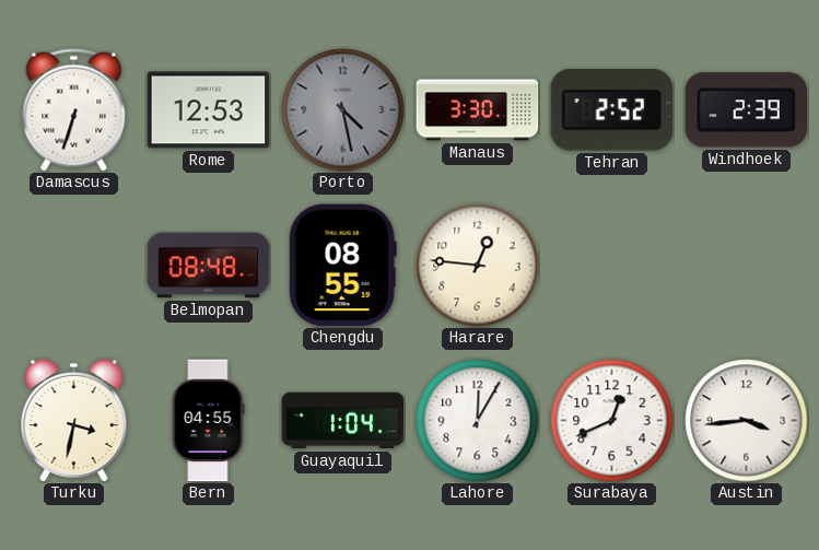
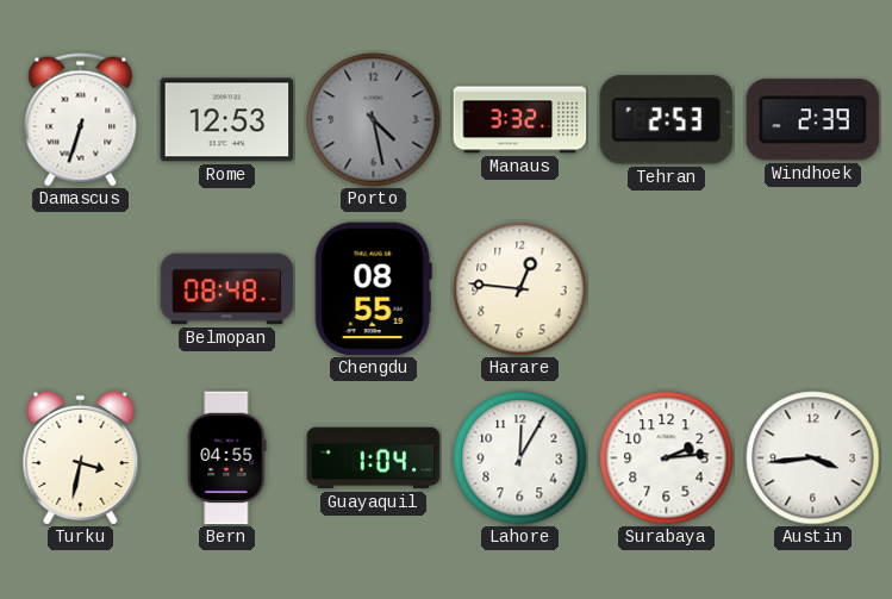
Manaus: 3:30 -> 3:32 (520, 120)
Tehran: 2:52 -> 2:53 (667, 120)
Surabaya: 12:41 -> 2:14 (667, 458)
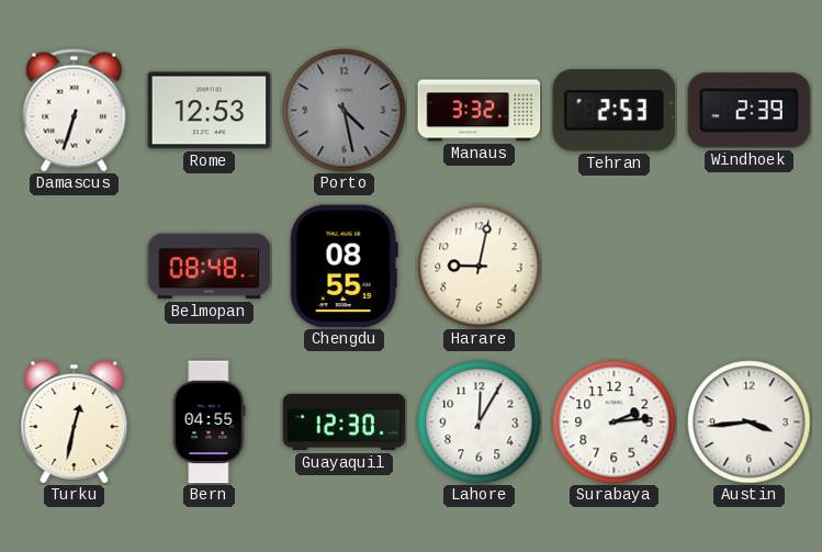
Harare: 12:46 -> 9:02 (480, 267)
Turku: 3:32 -> 12:32 (75, 421)
Guayaquil: 1:04 -> 12:30 (345, 423)
